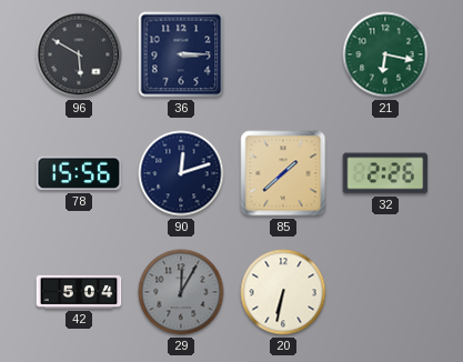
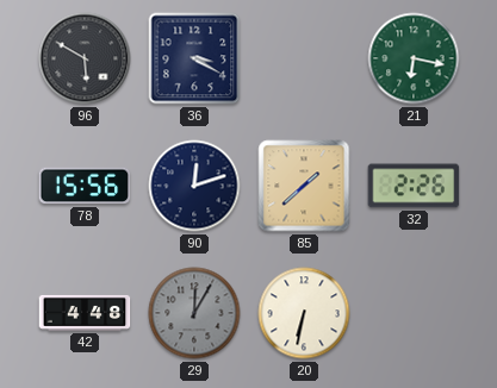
36: 3:15 -> 3:20 (194, 58)
42: 5:04 -> 4:48 (85, 313)
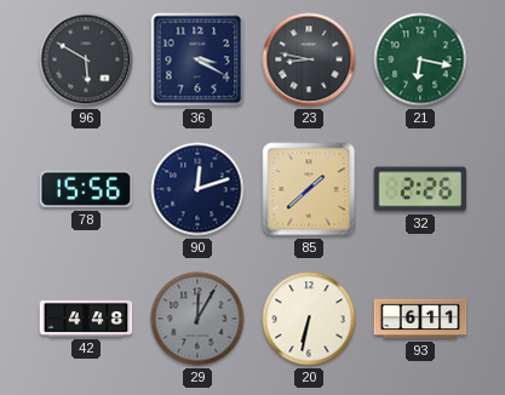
23: none -> 8:47 (309, 59)
93: none -> 6:11 (420, 319)
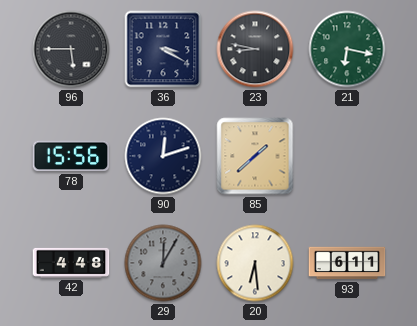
96: 5:50 -> 5:45 (71, 49)
32: 2:26 -> none (420, 189)
20: 6:32 -> 6:29 (255, 263)
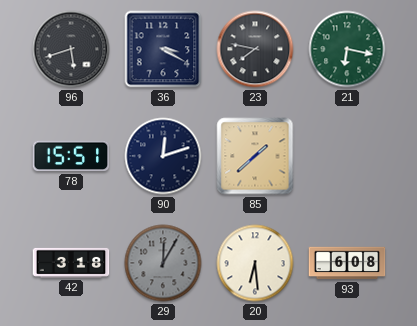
96: 5:45 -> 5:42 (71, 49)
23: 8:47 -> 7:47 (255, 49)
78: 15:56 -> 15:51 (71, 156)
42: 4:48 -> 3:18 (71, 263)
93: 6:11 -> 6:08 (347, 263)
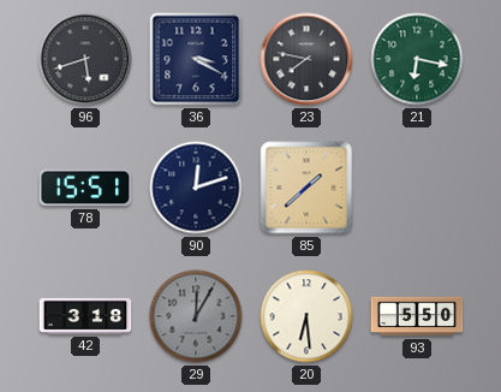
93: 6:08 -> 5:50 (417, 316)
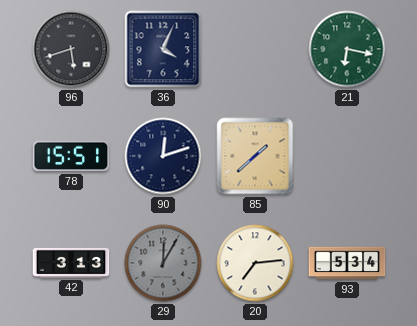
36: 3:20 -> 4:04 (163, 49)
23: 7:47 -> none (306, 59)
42: 3:18 -> 3:13 (71, 263)
20: 6:29 -> 7:14 (255, 263)
93: 5:50 -> 5:34 (347, 263)
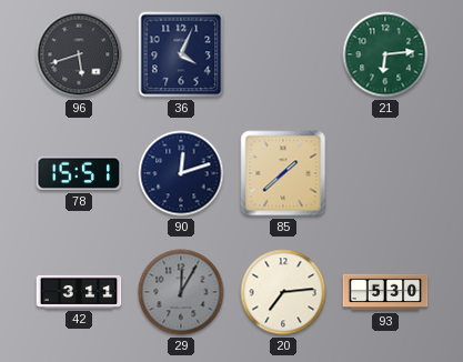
21: 6:17 -> 6:14 (385, 54)
42: 3:13 -> 3:11 (79, 292)
93: 5:34 -> 5:30 (385, 292)
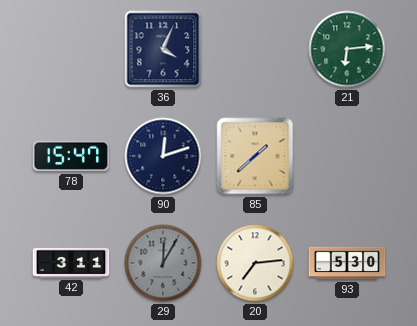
96: 5:42 -> none (79, 54)
78: 15:51 -> 15:47 (71, 156)
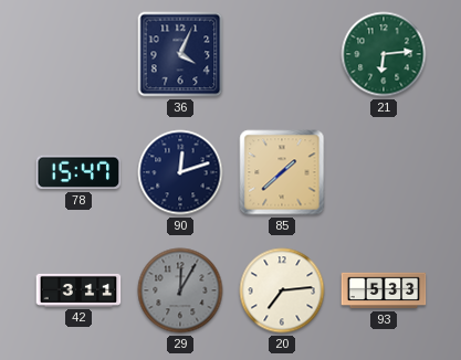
93: 5:30 -> 5:33 (384, 290)
